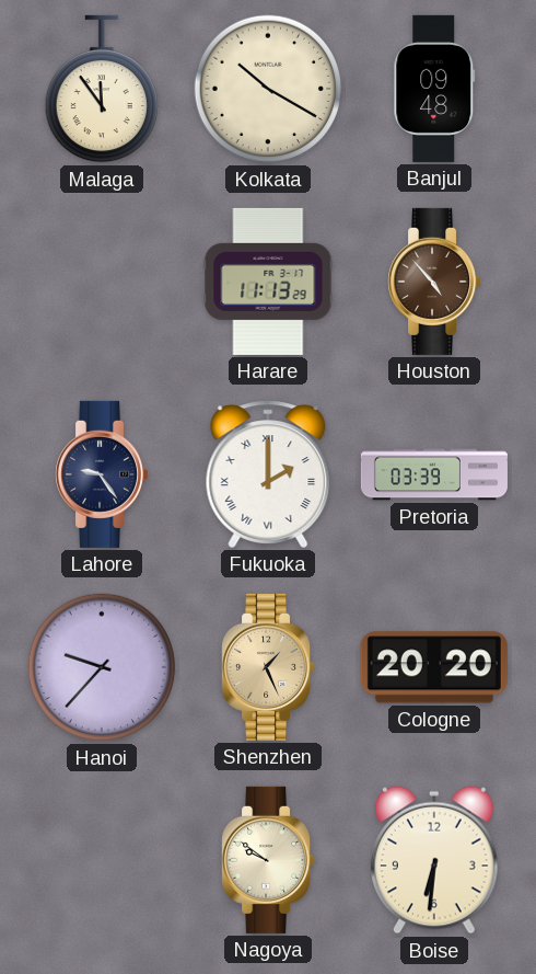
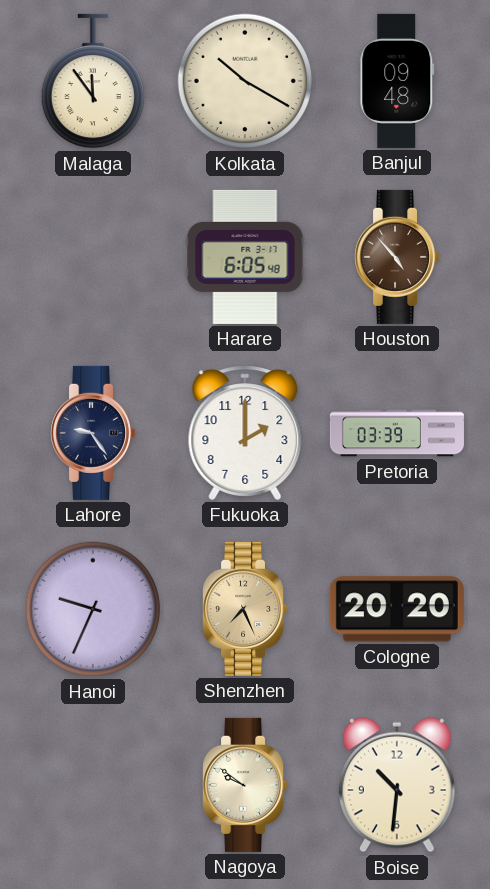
Harare: 11:13 -> 6:05 (245, 257)
Fukuoka numerals: Roman -> Arabic (245, 433)
Hanoi: 9:37 -> 9:34 (93, 609)
Shenzhen: 1:26 -> 7:26 (245, 609)
Boise: 6:31 -> 10:31 (398, 785)
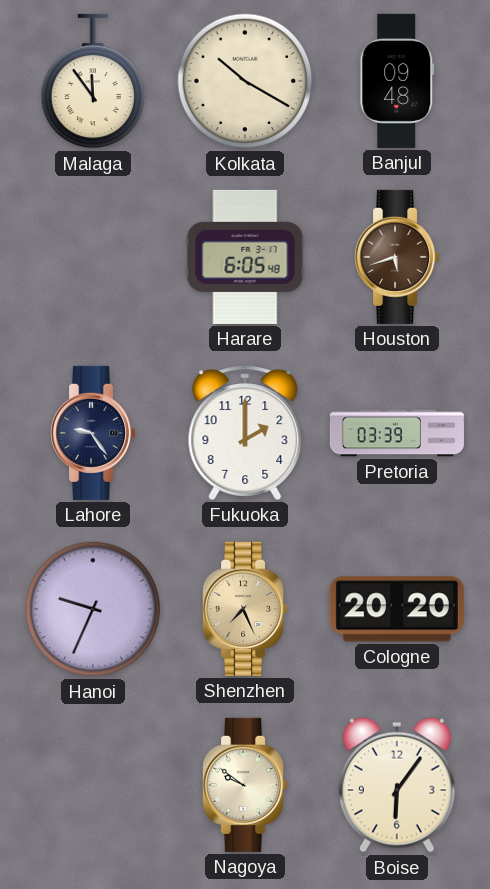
Houston: 4:53 -> 5:42 (397, 257)
Boise: 10:31 -> 6:06 (398, 785)
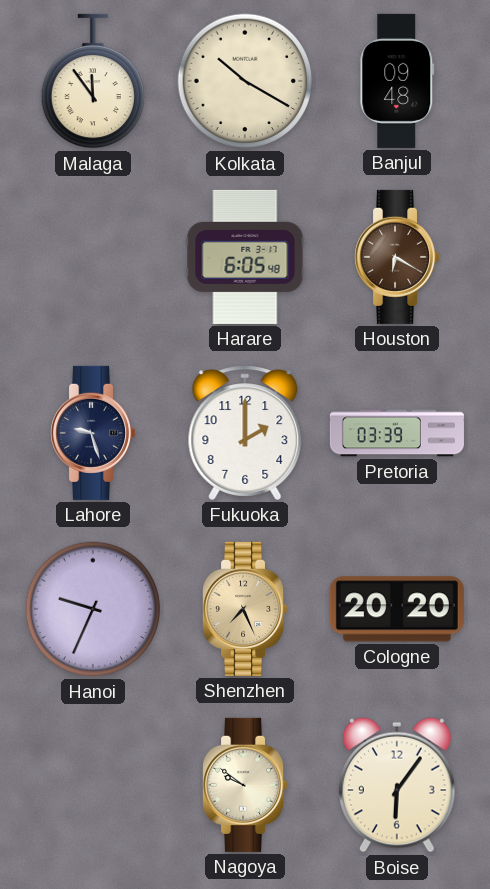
Houston: 5:42 -> 6:20 (397, 257)
Lahore: 9:24 -> 9:27 (93, 433)
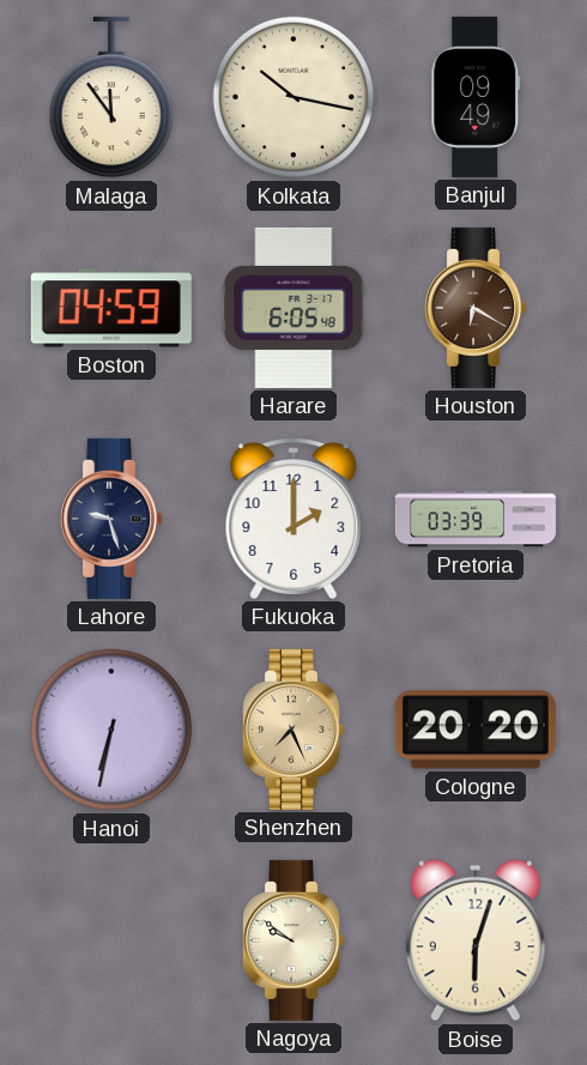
Kolkata: 10:20 -> 10:17 (293, 97)
Banjul: 09:48 -> 09:49 (476, 97)
Boston: none -> 04:59 (111, 308)
Hanoi: 9:34 -> 6:32 (111, 730)
Boise: 6:06 -> 6:03 (477, 940)
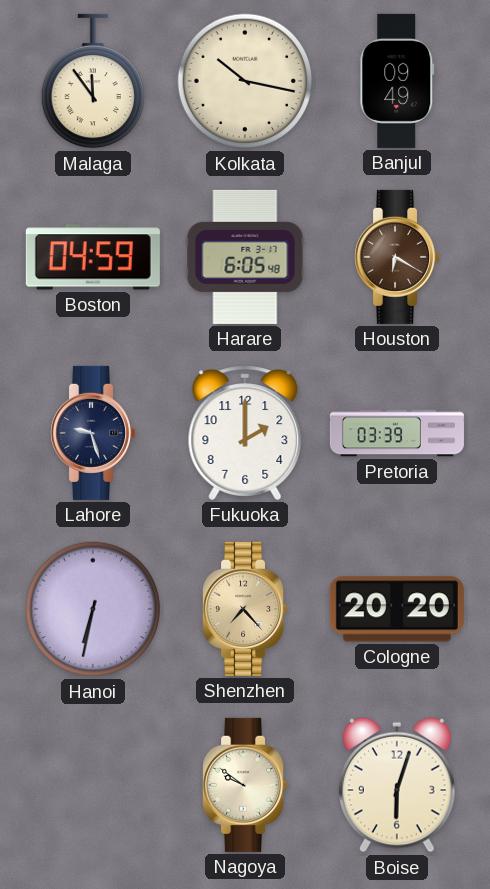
Shenzhen: 7:26 -> 7:23 (245, 609)
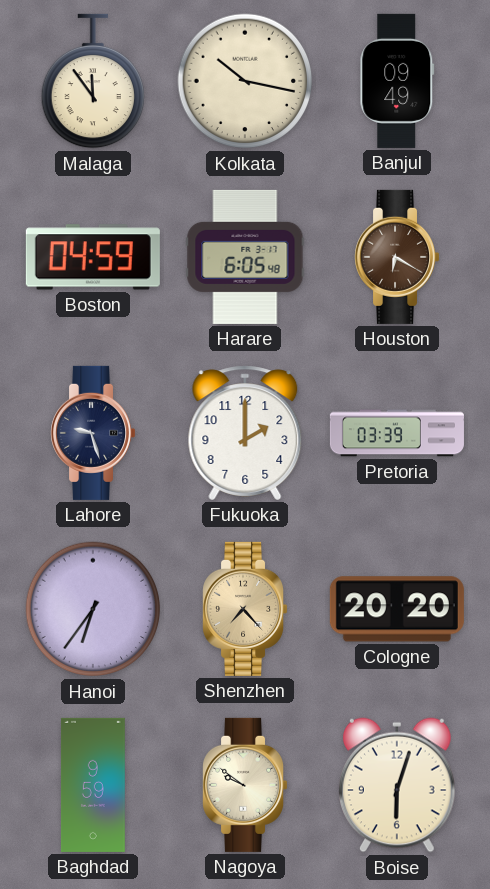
Hanoi: 6:32 -> 6:36 (93, 609)
Baghdad: none -> 9:59 (93, 785)
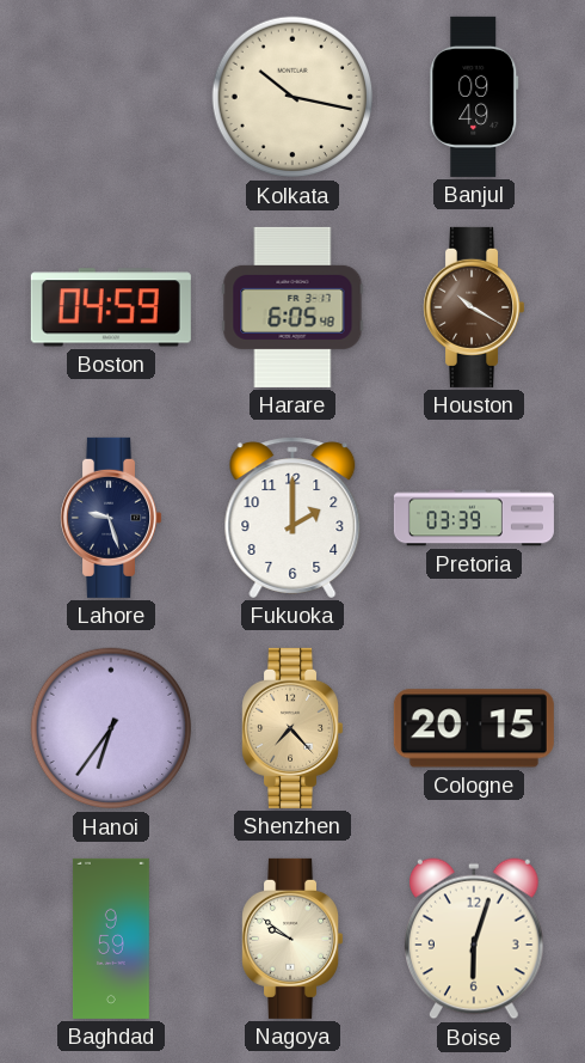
Malaga: 11:54 -> none (92, 81)
Houston: 6:20 -> 10:20 (474, 307)
Cologne: 20:20 -> 20:15 (474, 728)
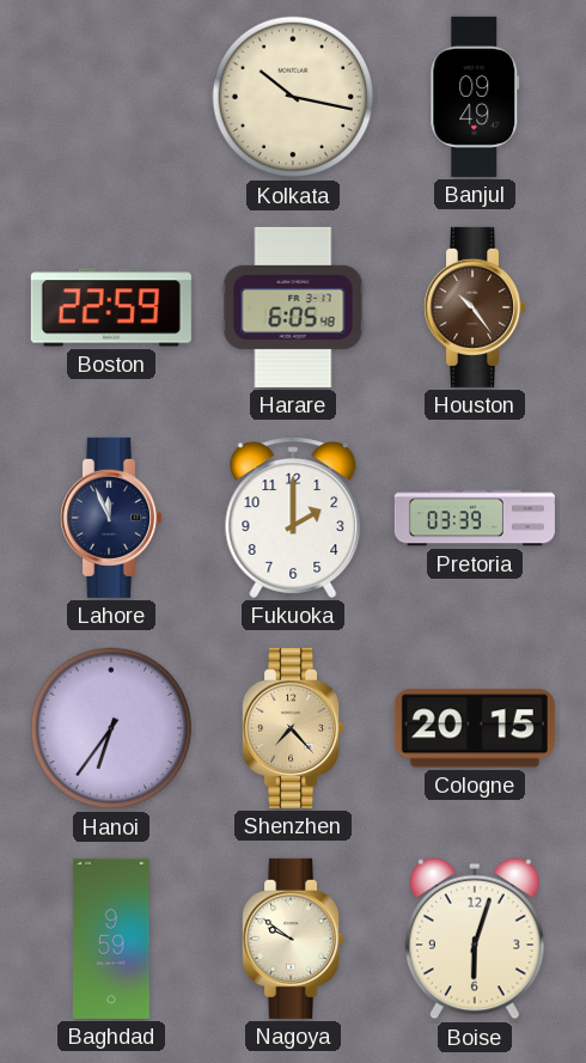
Boston: 04:59 -> 22:59 (111, 307)
Houston: 10:20 -> 10:24 (475, 307)
Lahore: 9:27 -> 11:56 (111, 518)
